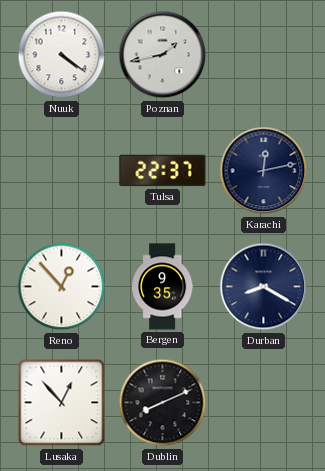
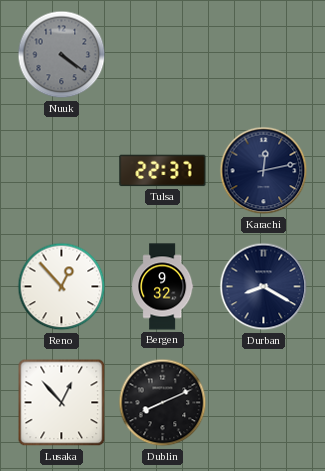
Nuuk dial: white -> grey (62, 55)
Poznan: 1:43 -> none (163, 55)
Bergen: 9:35 -> 9:32 (163, 287)
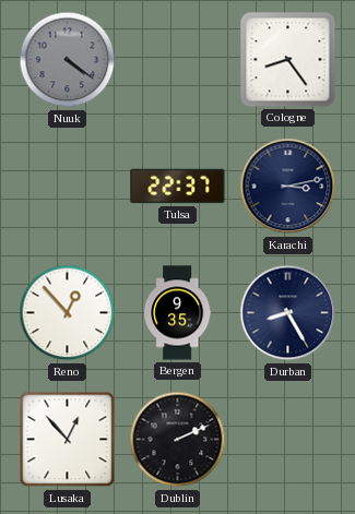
Cologne: none -> 8:24 (288, 60)
Karachi: 12:13 -> 3:13 (288, 187)
Bergen: 9:32 -> 9:35 (178, 313)
Durban: 8:20 -> 8:25 (288, 313)
Dublin: 8:11 -> 2:11 (178, 440)
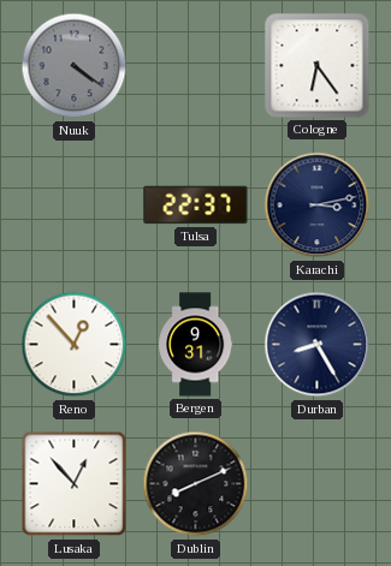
Cologne: 8:24 -> 6:24 (318, 66)
Bergen: 9:35 -> 9:31 (196, 345)
Dublin: 2:11 -> 8:11 (196, 484)
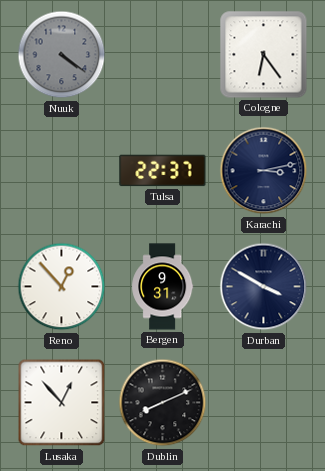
Durban: 8:25 -> 3:50 (264, 287)
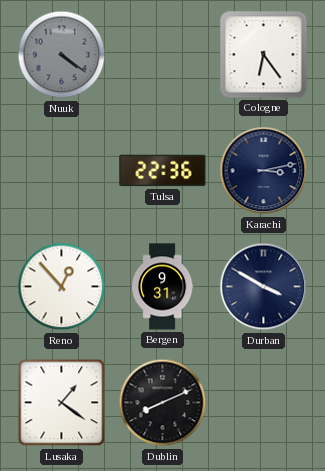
Tulsa: 22:37 -> 22:36 (163, 171)
Lusaka: 12:53 -> 1:21 (62, 403)
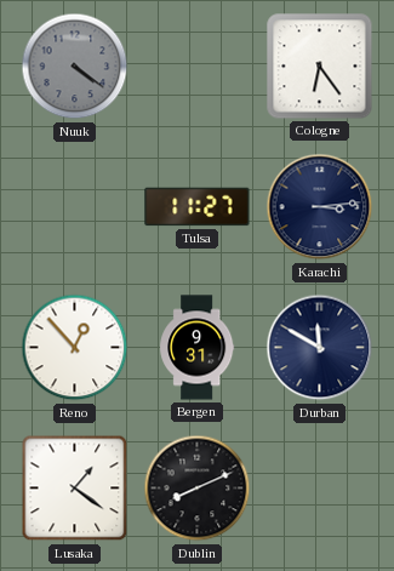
Tulsa: 22:36 -> 11:27 (198, 207)
Karachi: 3:13 -> 3:14 (320, 207)
Durban: 3:50 -> 11:50 (320, 348)
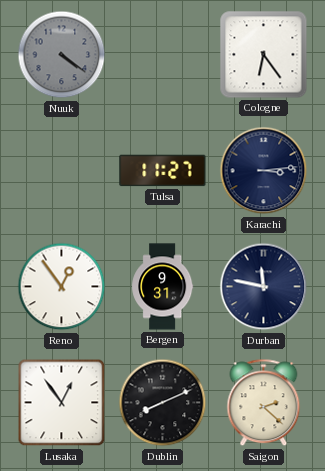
Reno: 12:53 -> 12:54 (62, 287)
Durban: 11:50 -> 11:47 (264, 287)
Lusaka: 1:21 -> 12:54 (62, 403)
Saigon: none -> 2:22 (264, 403)
